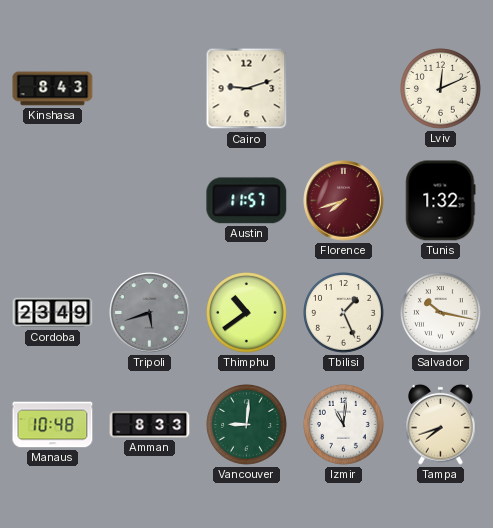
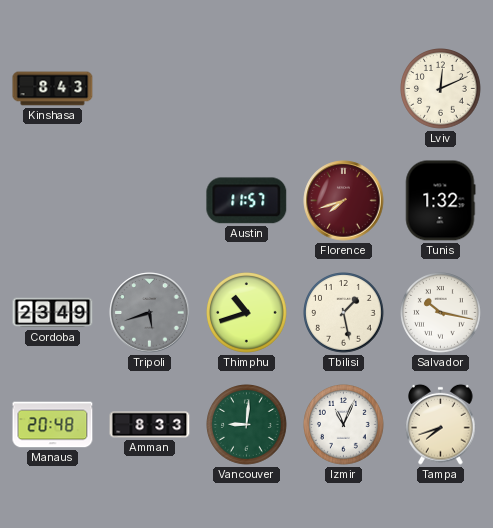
Cairo: 9:12 -> none (247, 89)
Thimphu: 10:39 -> 10:42 (247, 313)
Tbilisi: 1:26 -> 1:28 (344, 313)
Manaus: 10:48 -> 20:48 (53, 425)
Izmir: 11:01 -> 11:04 (344, 425)
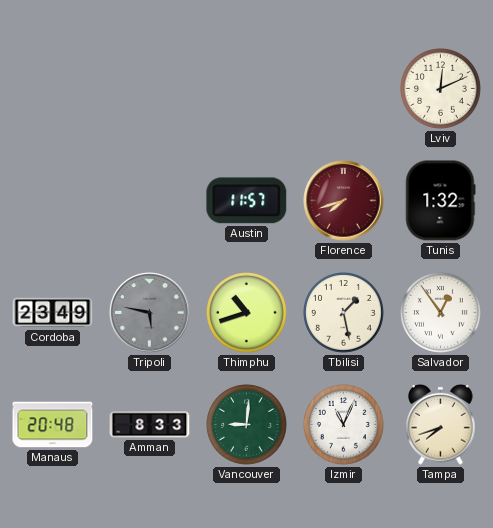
Kinshasa: 8:43 -> none (53, 89)
Tripoli: 5:42 -> 5:47 (150, 313)
Salvador: 10:17 -> 12:54 (441, 313)
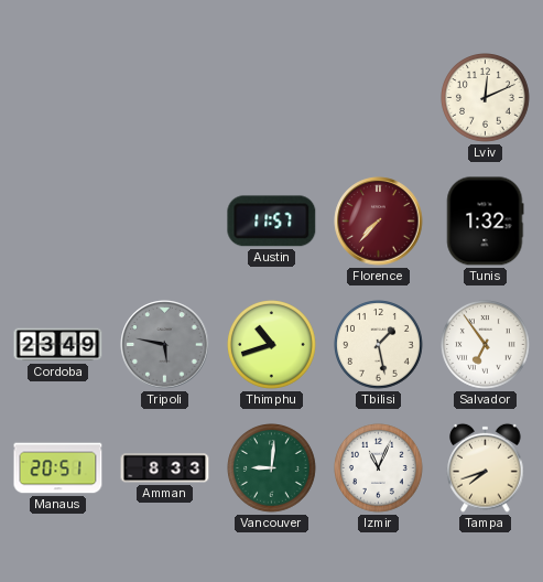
Florence: 7:42 -> 7:37 (379, 222)
Salvador: 12:54 -> 6:54 (486, 345)
Manaus: 20:48 -> 20:51 (58, 468)
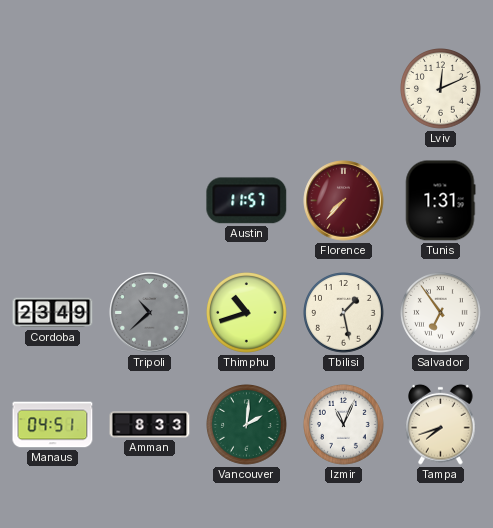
Tunis: 1:32 -> 1:31 (440, 201)
Tripoli: 5:47 -> 10:38 (150, 313)
Manaus: 20:51 -> 04:51 (53, 425)
Vancouver: 9:01 -> 2:01 (247, 425)
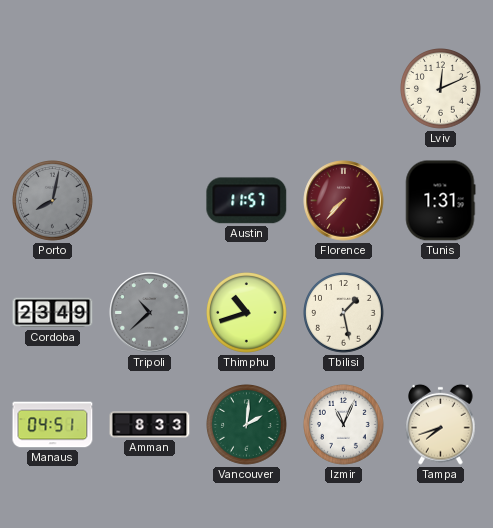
Porto: none -> 8:02 (53, 201)
Salvador: 6:54 -> none (441, 313)
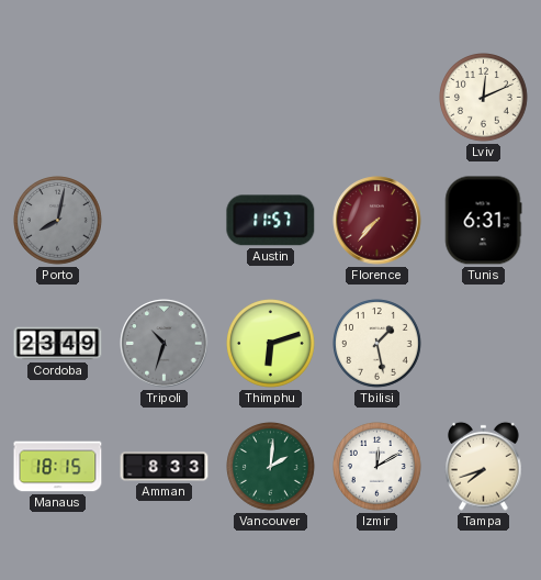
Tunis: 1:31 -> 6:31 (483, 221)
Tripoli: 10:38 -> 10:33 (165, 344)
Thimphu: 10:42 -> 6:12 (271, 344)
Manaus: 04:51 -> 18:15 (58, 467)
Izmir: 11:04 -> 12:10 (377, 467)
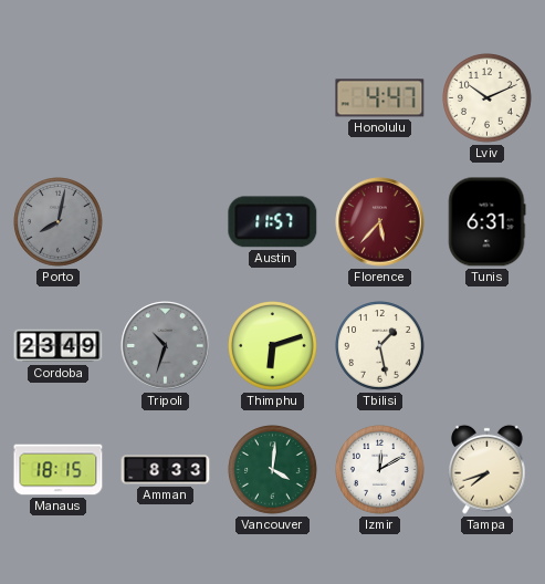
Honolulu: none -> 4:47 (380, 98)
Lviv: 12:11 -> 10:11 (488, 98)
Florence: 7:37 -> 5:37 (380, 222)
Vancouver: 2:01 -> 4:01 (273, 470)
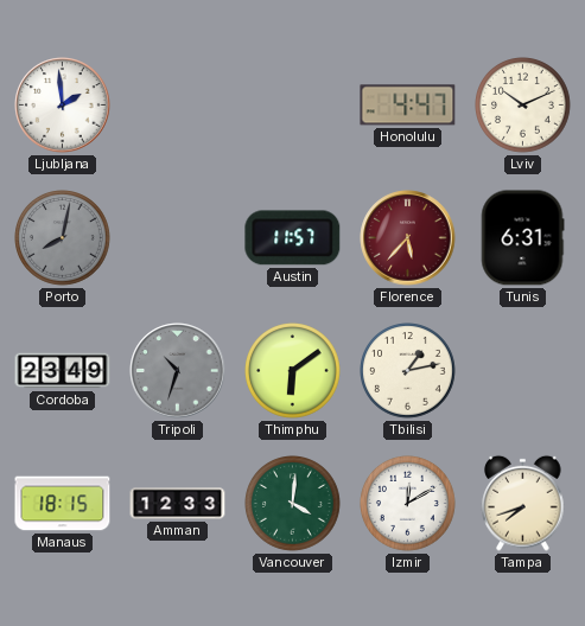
Ljubljana: none -> 1:59 (63, 106)
Thimphu: 6:12 -> 6:09 (293, 371)
Tbilisi: 1:28 -> 1:13 (408, 371)
Amman: 8:33 -> 12:33 (178, 504)
